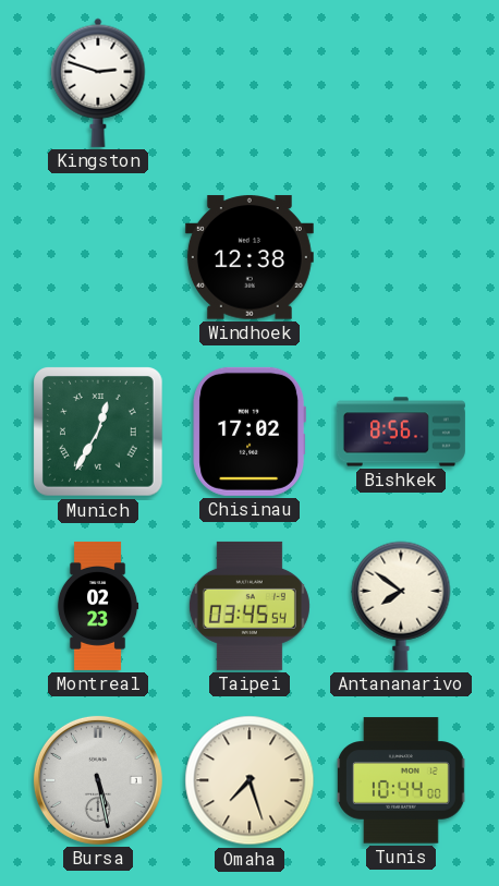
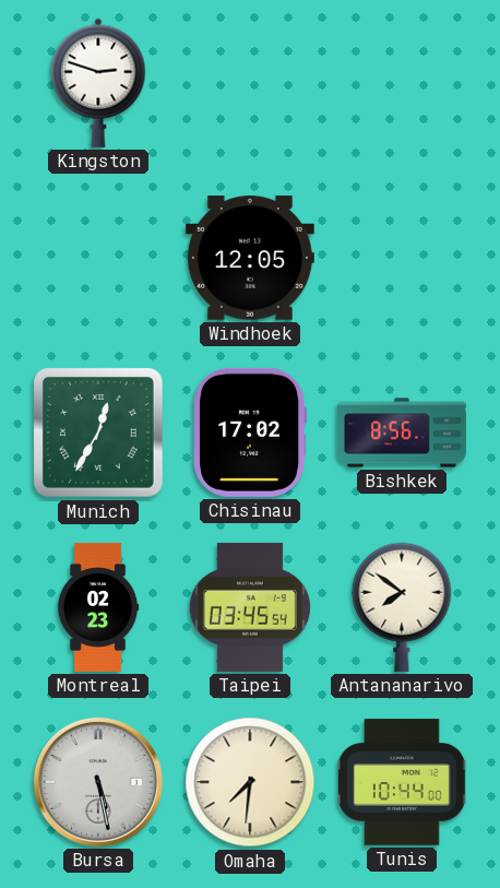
Windhoek: 12:38 -> 12:05 (250, 258)
Omaha: 7:27 -> 7:31 (250, 782)
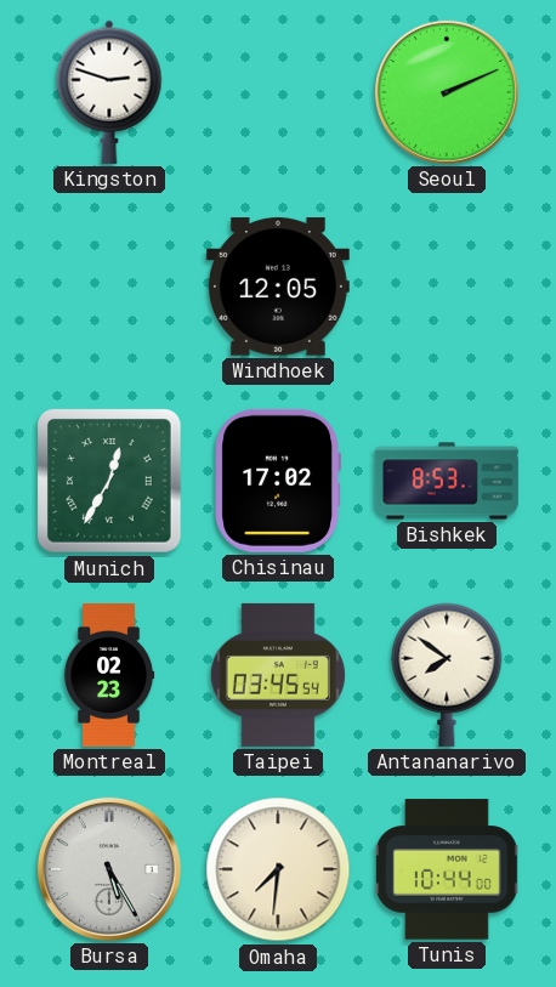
Seoul: none -> 2:11 (447, 92)
Bishkek: 8:56 -> 8:53 (447, 481)
Bursa: 5:28 -> 5:25 (109, 869)
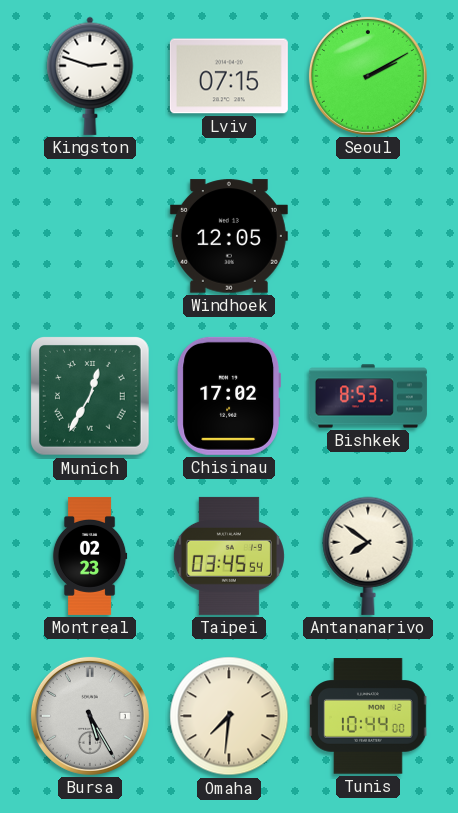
Lviv: none -> 07:15 (229, 76)
Seoul: 2:11 -> 2:10 (368, 76)
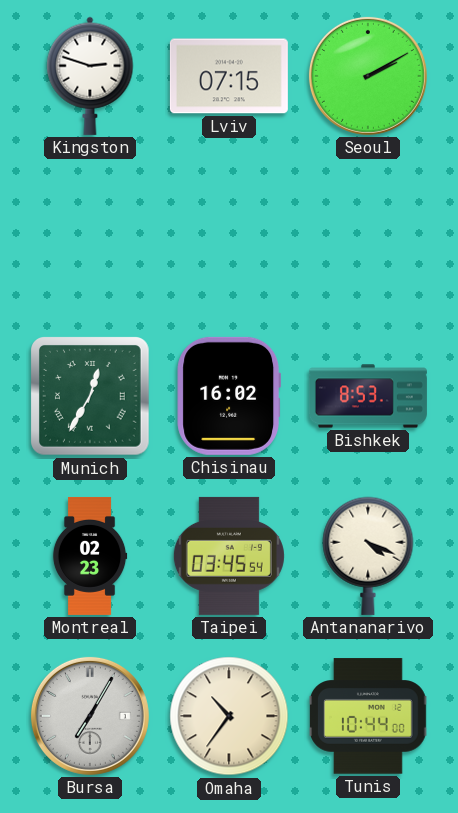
Windhoek: 12:05 -> none (229, 236)
Chisinau: 17:02 -> 16:02 (228, 396)
Antananarivo: 7:51 -> 4:19 (368, 556)
Bursa: 5:25 -> 7:05 (90, 716)
Omaha: 7:31 -> 10:36 (229, 716)
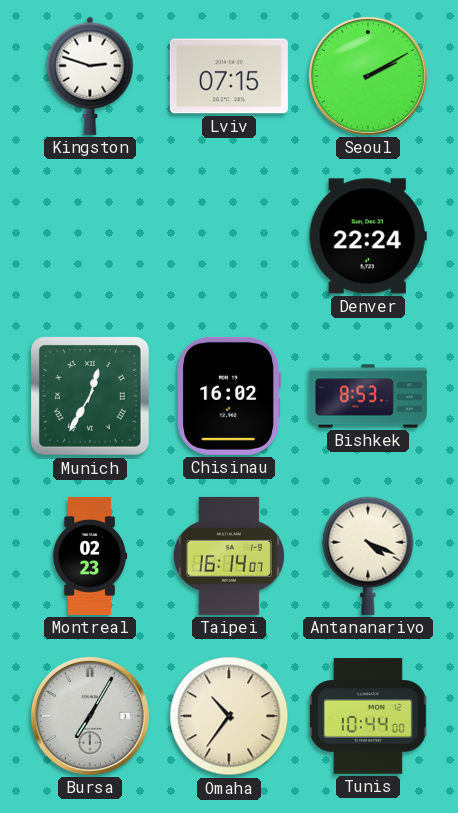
Denver: none -> 22:24 (368, 236)
Taipei: 03:45 -> 16:14 (229, 556)
